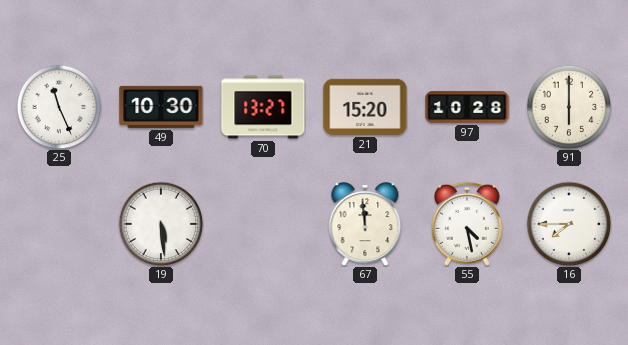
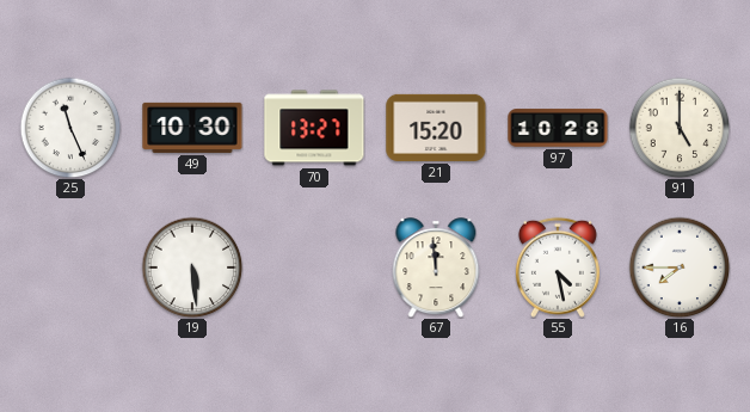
91: 6:00 -> 5:00 (680, 128)
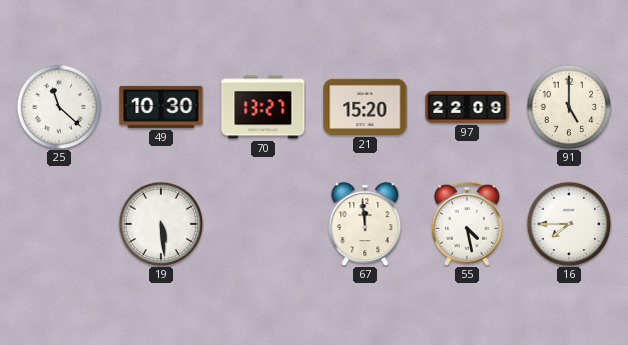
25: 11:26 -> 11:22 (59, 107)
97: 10:28 -> 22:09 (467, 107)
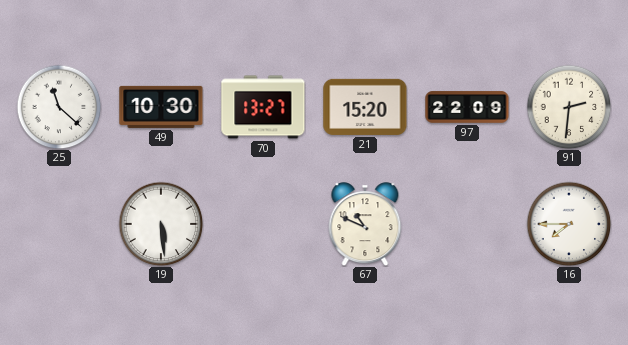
91: 5:00 -> 2:31 (569, 107)
67: 11:59 -> 10:49 (365, 224)
55: 4:28 -> none (467, 224)
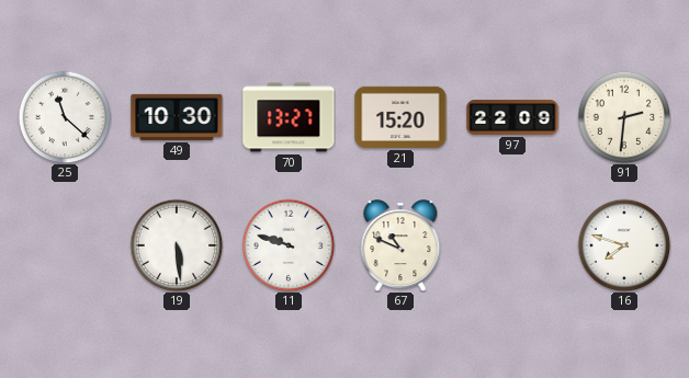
11: none -> 9:48 (289, 245)
16: 7:45 -> 7:48 (624, 245)
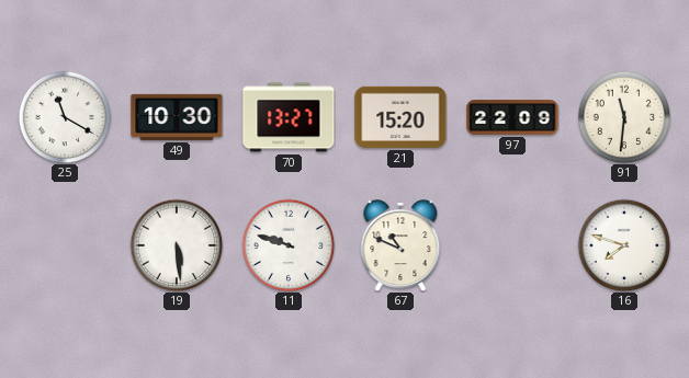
25: 11:22 -> 11:20 (65, 117)
91: 2:31 -> 11:31 (624, 117)
